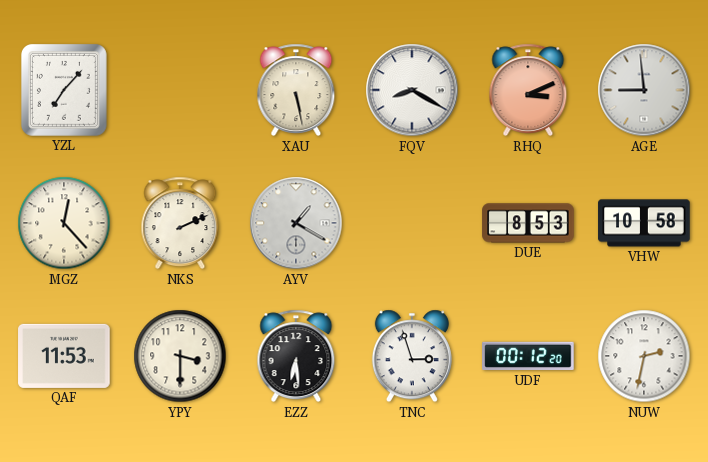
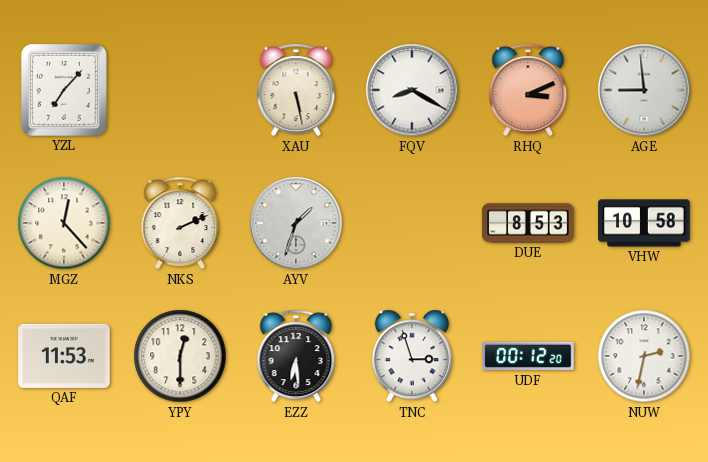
AYV: 1:20 -> 1:33 (296, 223)
YPY: 3:30 -> 12:30 (180, 356)
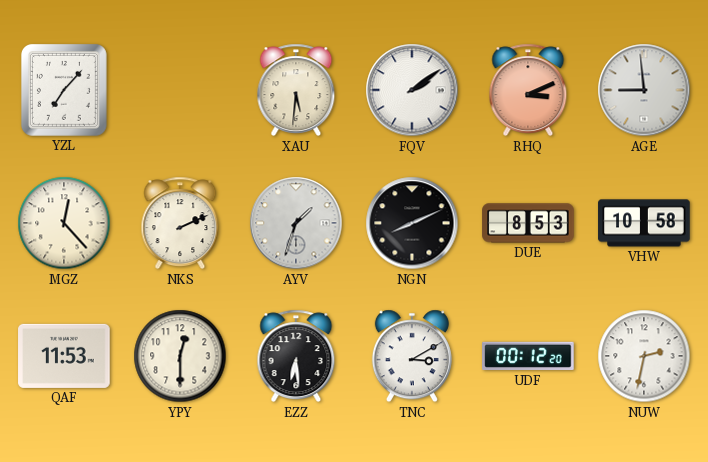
XAU: 5:28 -> 5:31 (296, 90)
FQV: 8:20 -> 2:09 (412, 90)
NGN: none -> 8:11 (412, 223)
TNC: 2:57 -> 3:10 (412, 356)
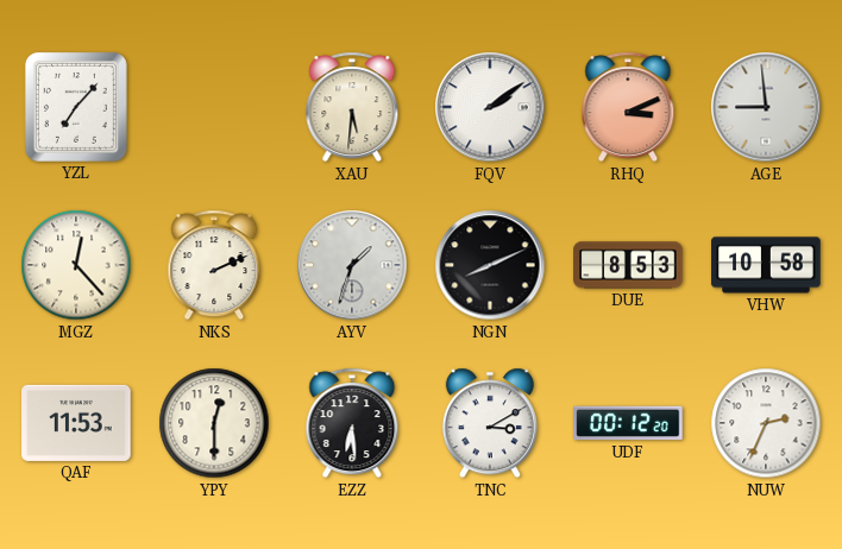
NUW: 2:32 -> 2:34 (766, 423)
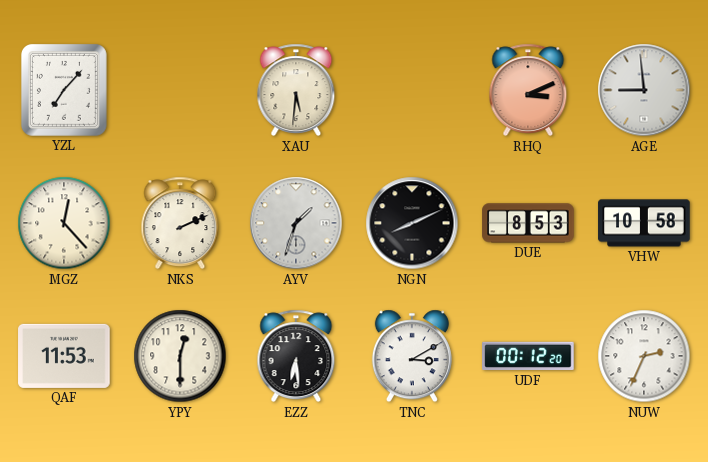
FQV: 2:09 -> none (490, 107)
